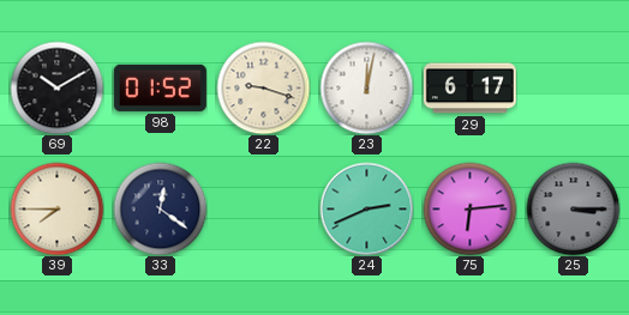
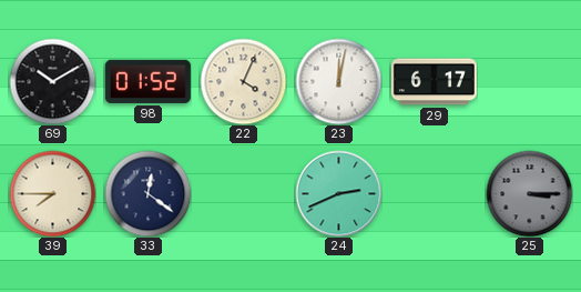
22: 9:18 -> 4:04 (243, 81)
75: 6:14 -> none (469, 208)
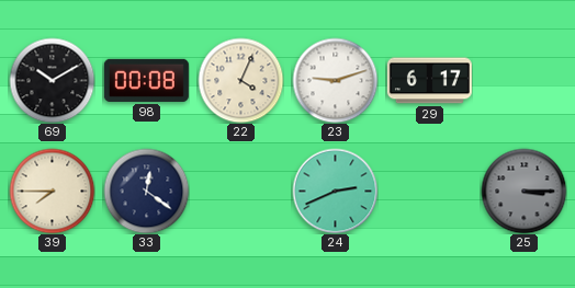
98: 01:52 -> 00:08 (146, 80)
23: 12:02 -> 9:12 (335, 80)
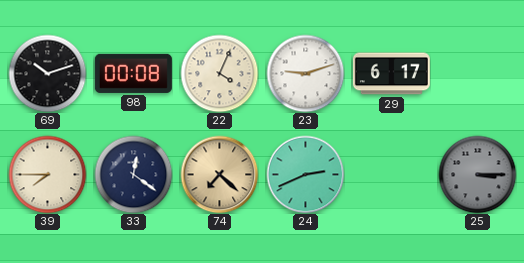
69: 10:10 -> 10:12 (47, 73)
74: none -> 7:22 (219, 174)
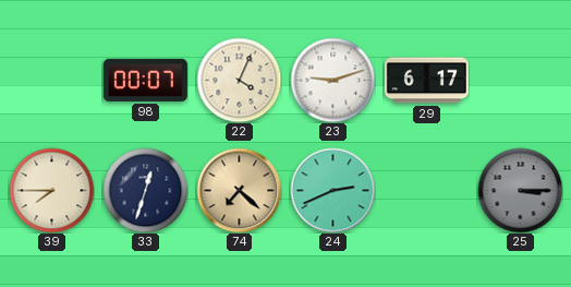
69: 10:12 -> none (47, 73)
98: 00:08 -> 00:07 (145, 80)
33: 12:21 -> 12:33 (145, 190)
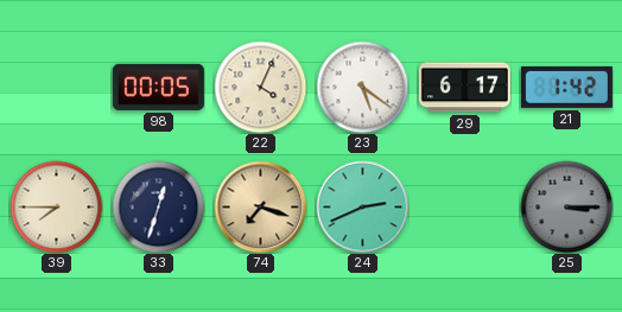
98: 00:07 -> 00:05 (158, 87)
23: 9:12 -> 5:21 (362, 87)
21: none -> 1:42 (566, 87)
74: 7:22 -> 7:18 (260, 206)
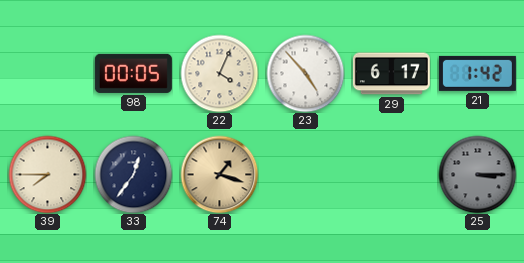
23: 5:21 -> 4:53 (305, 73)
33: 12:33 -> 12:36 (133, 174)
74: 7:18 -> 1:18 (219, 174)
24: 2:41 -> none (362, 206)
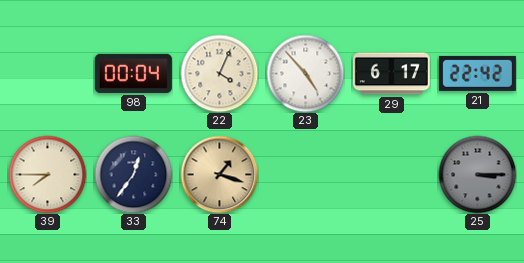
98: 00:05 -> 00:04 (133, 73)
21: 1:42 -> 22:42 (477, 73)
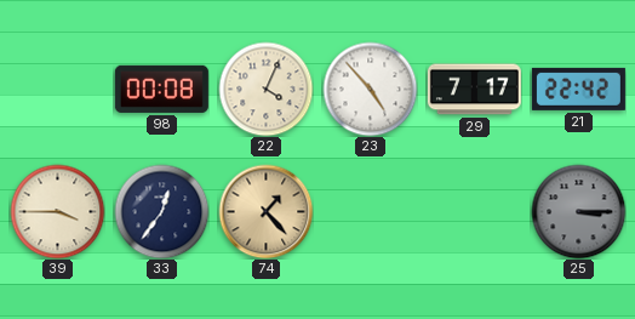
98: 00:04 -> 00:08 (161, 89)
29: 6:17 -> 7:17 (474, 90)
39: 7:45 -> 3:45 (57, 211)
74: 1:18 -> 1:23 (265, 211)
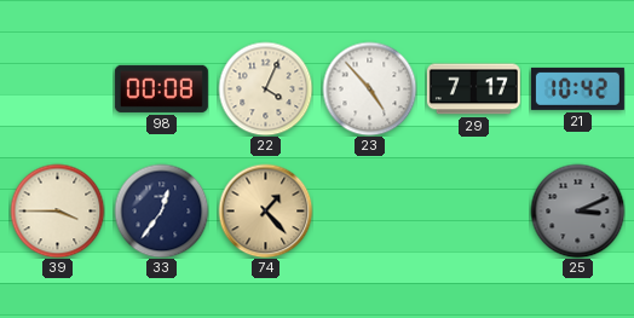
21: 22:42 -> 10:42 (577, 88)
25: 3:15 -> 3:11 (577, 210)
